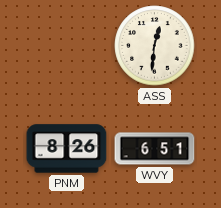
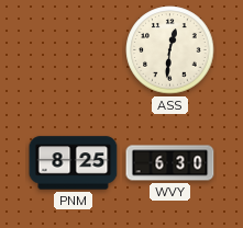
PNM: 8:26 -> 8:25 (74, 163)
WVY: 6:51 -> 6:30 (170, 163)
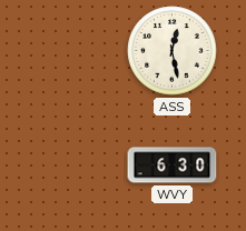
ASS: 12:31 -> 12:28 (173, 51)
PNM: 8:25 -> none (74, 163)
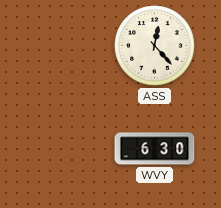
ASS: 12:28 -> 12:23 (155, 46)
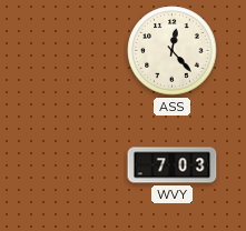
WVY: 6:30 -> 7:03 (173, 165)
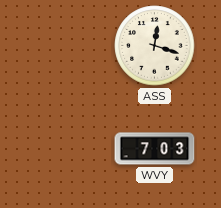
ASS: 12:23 -> 12:18 (155, 46)
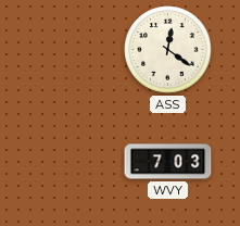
ASS: 12:18 -> 12:21 (168, 50)
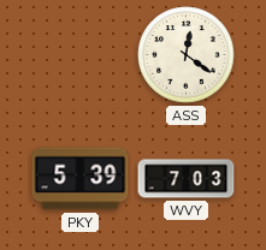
PKY: none -> 5:39 (81, 179)
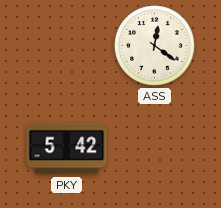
PKY: 5:39 -> 5:42 (67, 149)
WVY: 7:03 -> none (187, 179)
